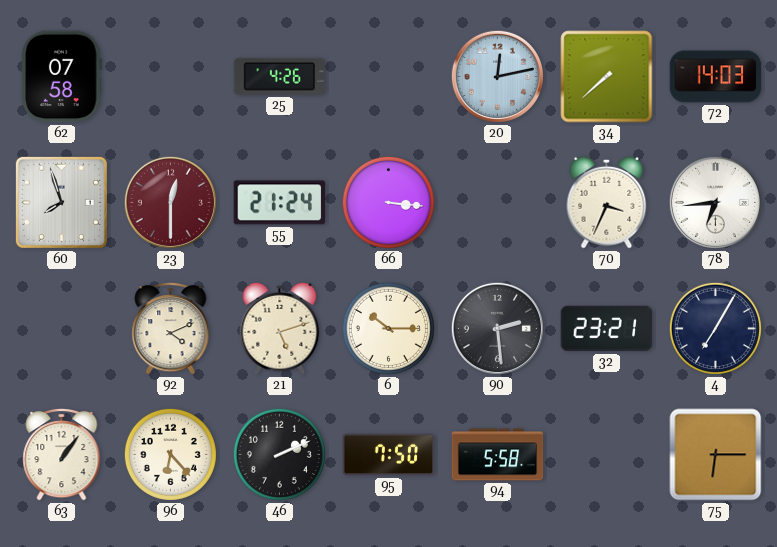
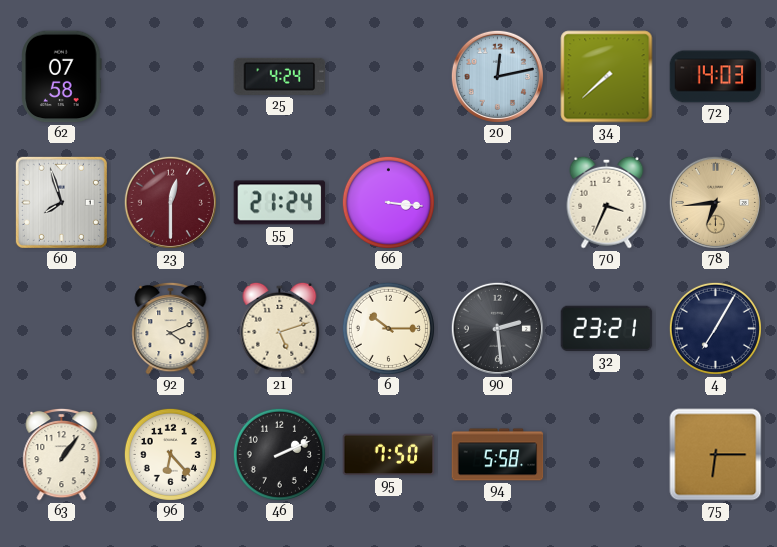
25: 4:26 -> 4:24 (280, 76)
78 dial: white -> champagne (715, 202)
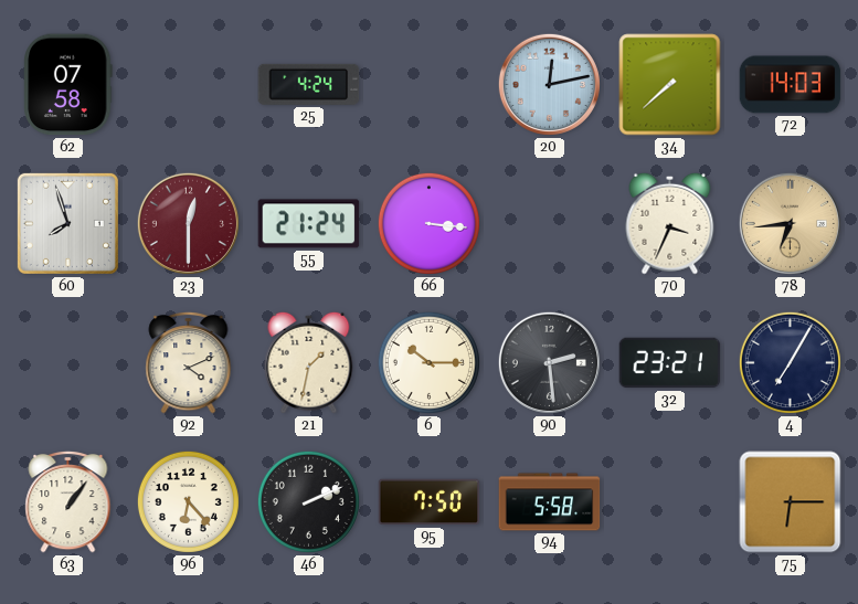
21: 5:12 -> 1:32 (309, 362)
